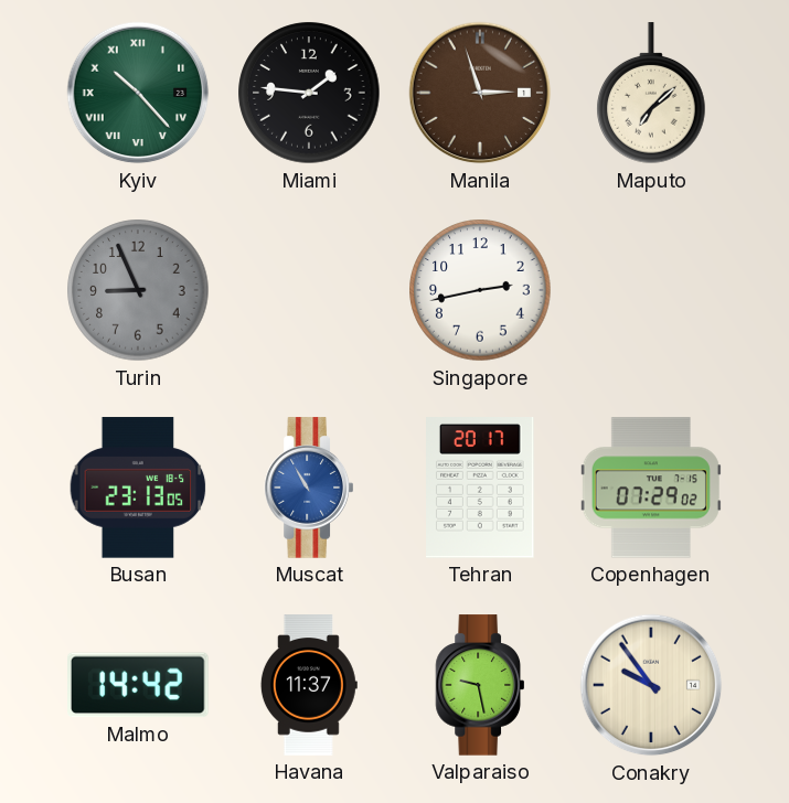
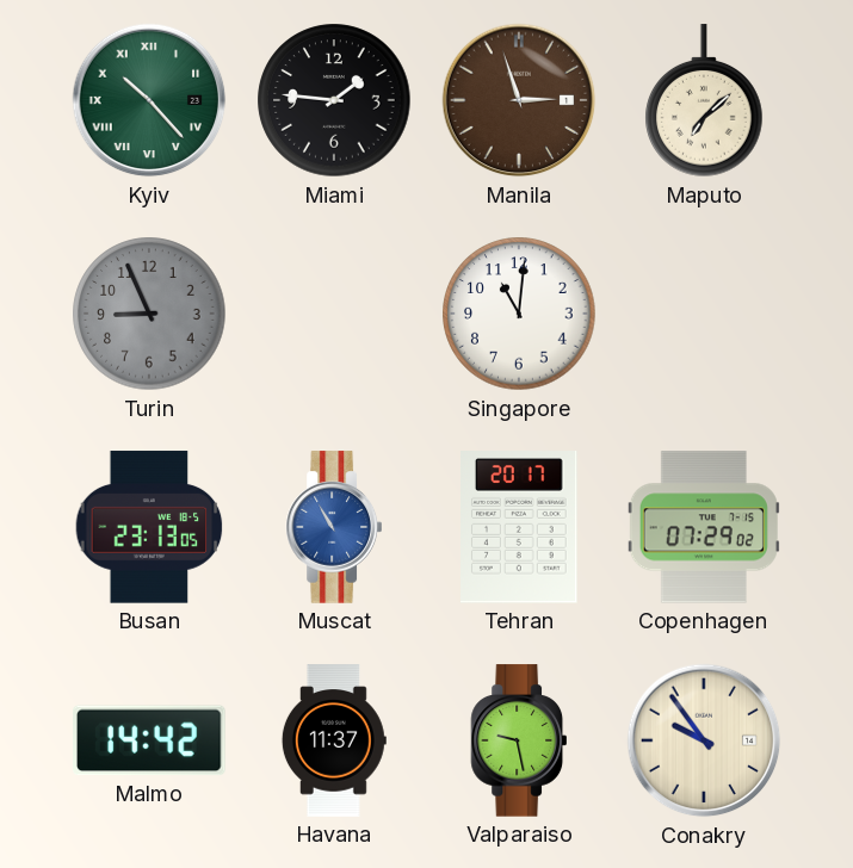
Singapore: 2:43 -> 11:01 (519, 314)
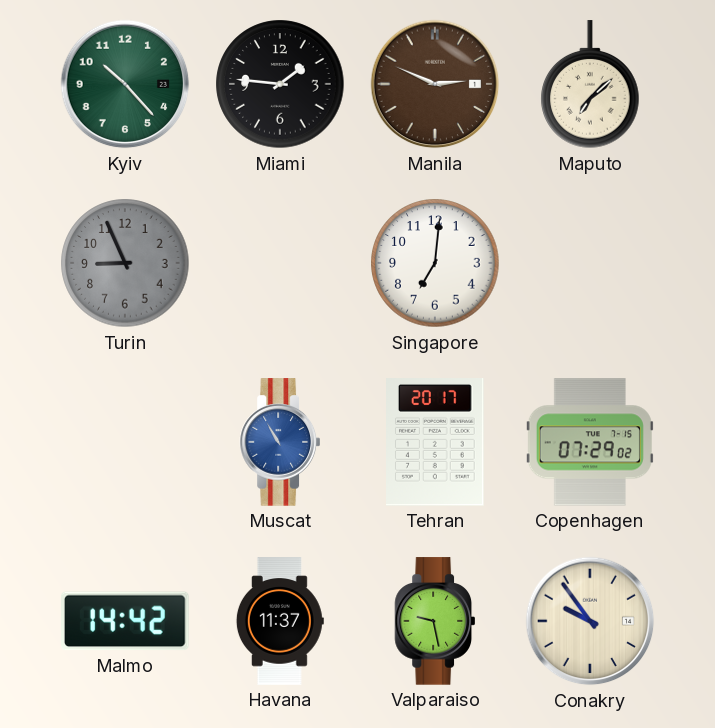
Kyiv numerals: Roman -> Arabic (125, 84)
Manila: 2:57 -> 2:49 (435, 84)
Singapore: 11:01 -> 7:01 (435, 263)
Busan: 23:13 -> none (149, 527)
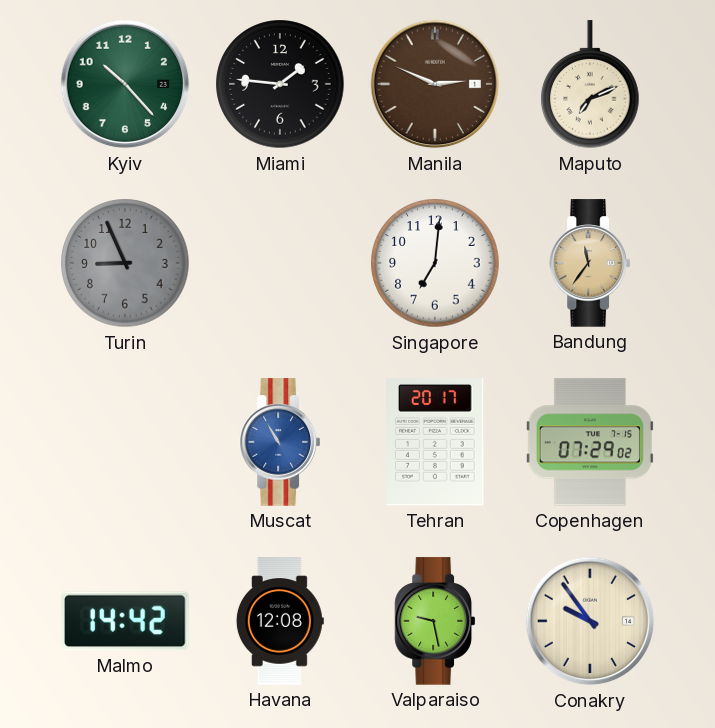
Maputo: 7:08 -> 7:11 (590, 85)
Bandung: none -> 11:36 (589, 263)
Havana: 11:37 -> 12:08 (280, 621)
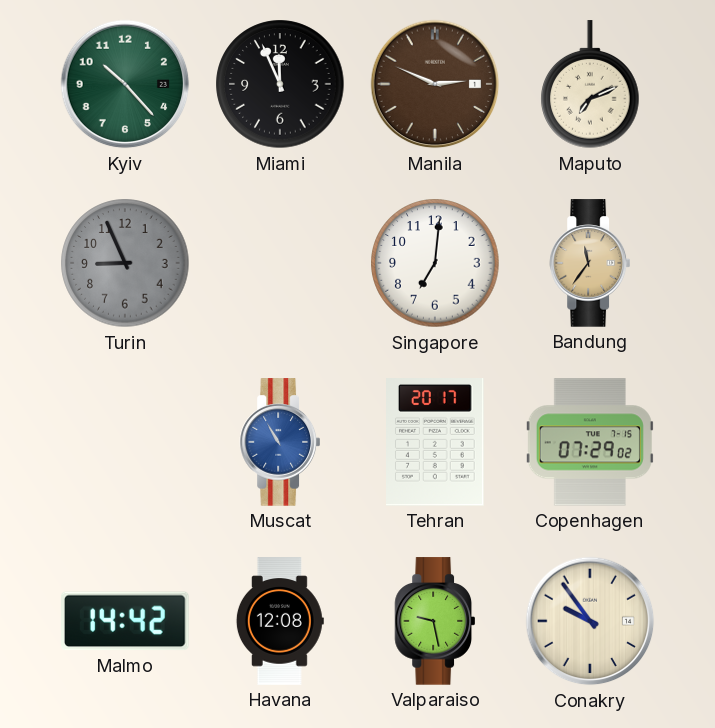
Miami: 1:46 -> 11:56 (280, 84)
